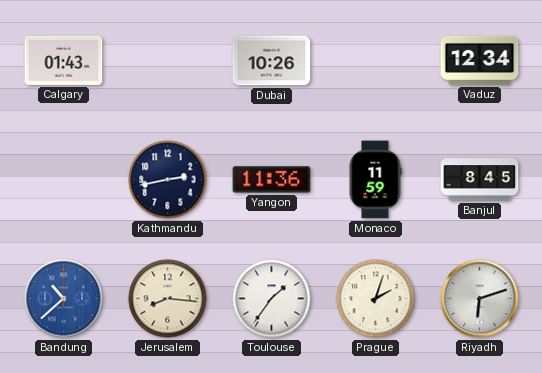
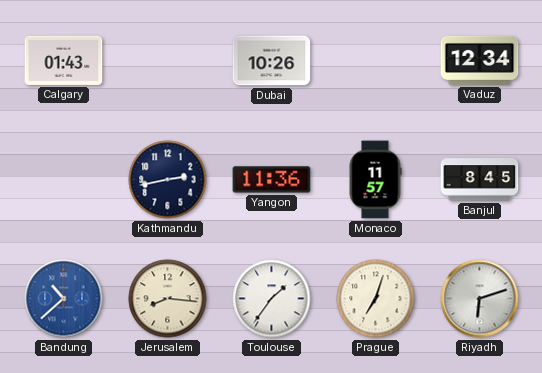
Monaco: 11:59 -> 11:57 (375, 180)
Prague: 2:03 -> 7:03 (376, 299)
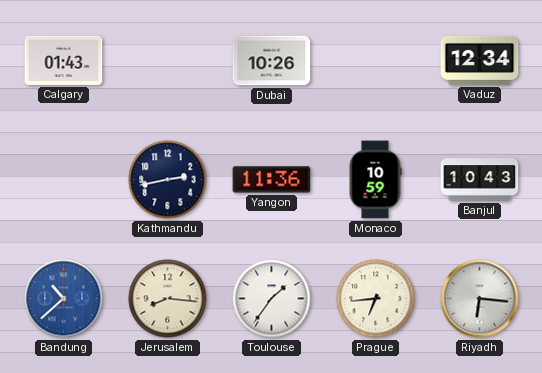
Monaco: 11:57 -> 10:59 (375, 180)
Banjul: 8:45 -> 10:43 (480, 180)
Prague: 7:03 -> 6:44 (376, 299)
Riyadh: 6:12 -> 6:16 (480, 299)
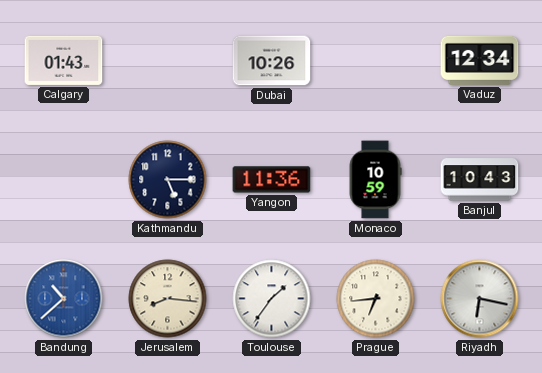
Kathmandu: 2:43 -> 5:15 (168, 180)
Riyadh: 6:16 -> 6:17 (480, 299)
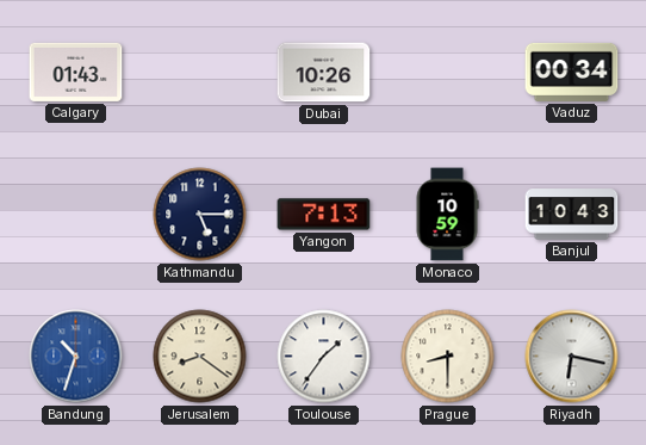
Vaduz: 12:34 -> 00:34 (572, 72)
Yangon: 11:36 -> 7:13 (324, 215)
Bandung: 10:38 -> 10:33 (76, 357)
Jerusalem: 8:16 -> 8:21 (200, 357)
Prague: 6:44 -> 8:30 (448, 357)
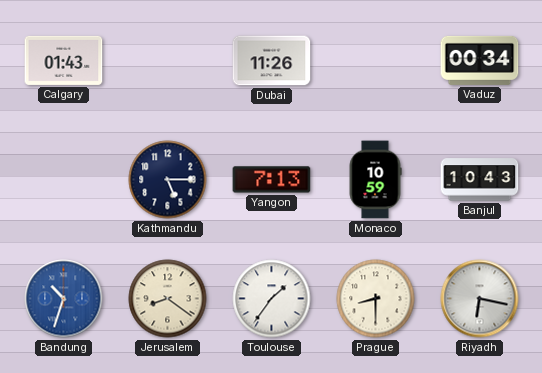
Dubai: 10:26 -> 11:26 (272, 61)
